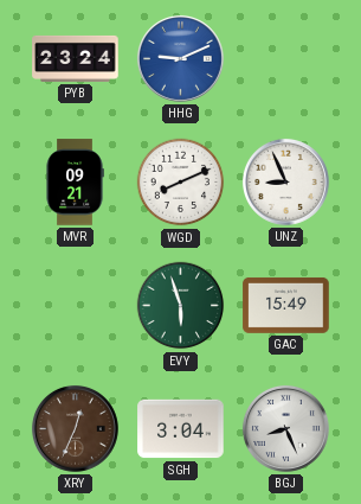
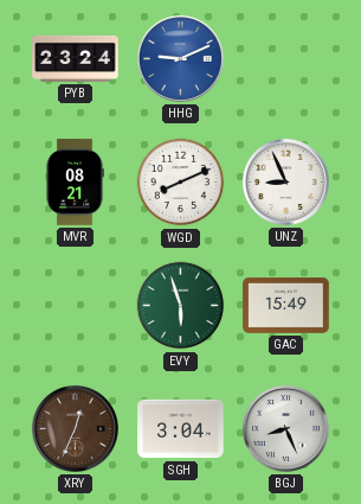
MVR: 09:21 -> 08:21 (75, 183)
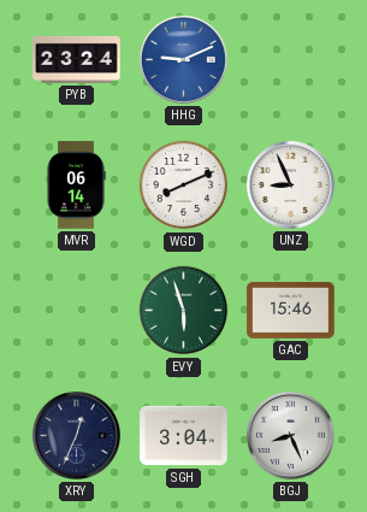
MVR: 08:21 -> 06:14 (76, 186)
GAC: 15:49 -> 15:46 (291, 310)
XRY dial: brown -> navy (76, 435)
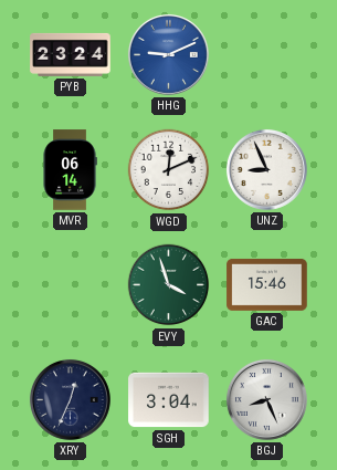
WGD: 8:11 -> 12:11 (169, 170)
EVY: 5:57 -> 3:57 (169, 285)
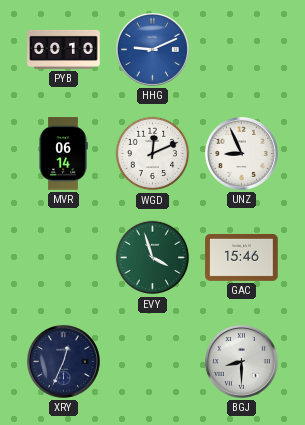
PYB: 23:24 -> 00:10 (64, 49)
SGH: 3:04 -> none (169, 400)
BGJ: 8:26 -> 8:30 (241, 361)
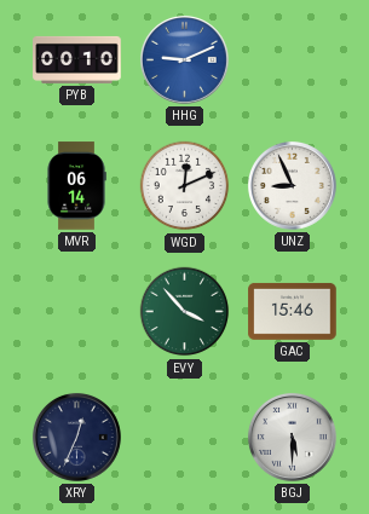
EVY: 3:57 -> 3:53 (185, 312)
BGJ: 8:30 -> 5:30 (292, 437)
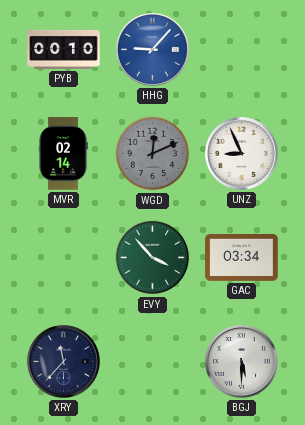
HHG: 9:11 -> 9:07 (152, 49)
MVR: 06:14 -> 02:14 (63, 154)
WGD dial: white -> grey (153, 154)
GAC: 15:46 -> 03:34 (242, 257)
XRY: 12:34 -> 11:37 (63, 361)
